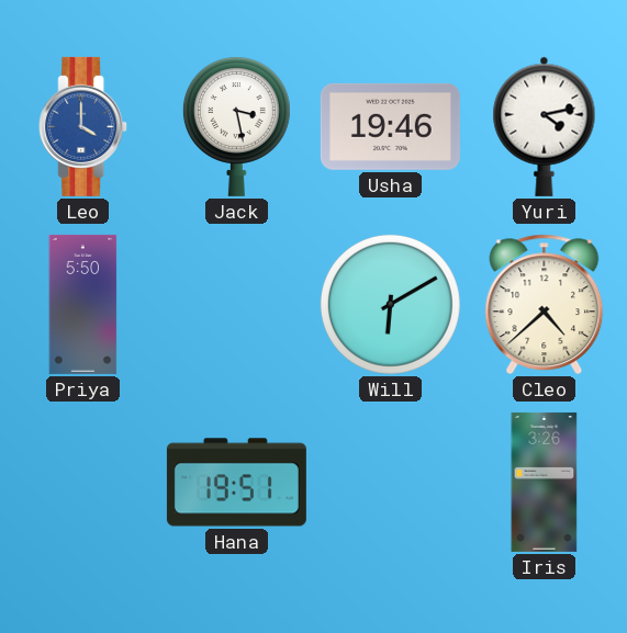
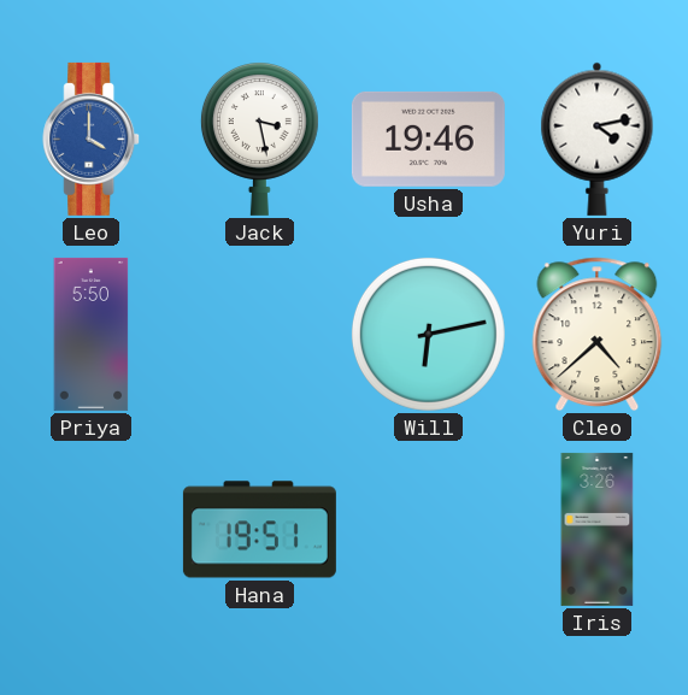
Will: 6:10 -> 6:13 (428, 334)
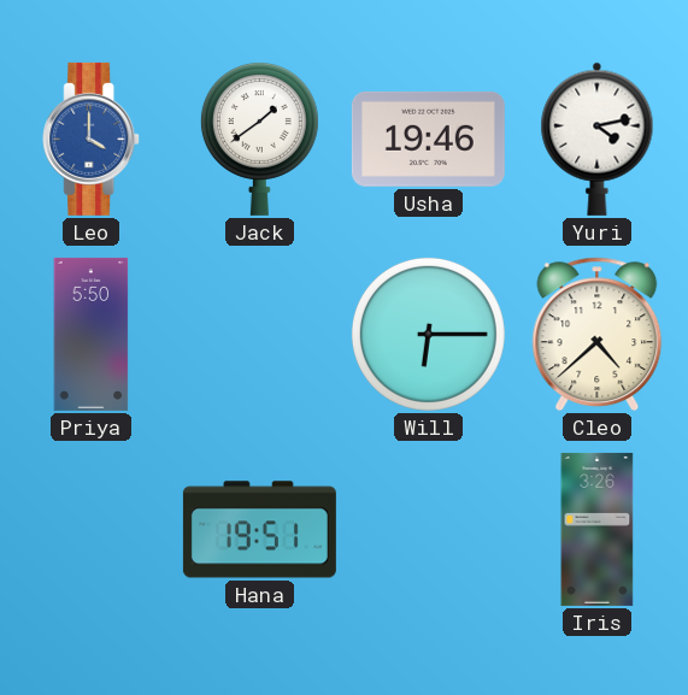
Jack: 3:28 -> 1:39 (259, 140)
Will: 6:13 -> 6:15 (428, 334)
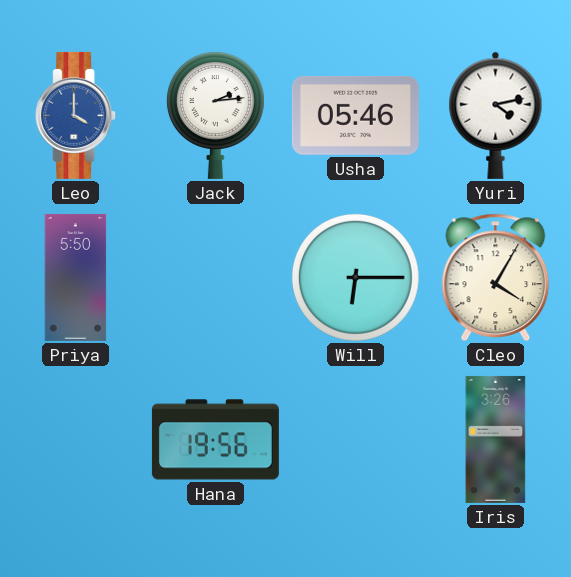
Jack: 1:39 -> 2:14 (215, 116)
Usha: 19:46 -> 05:46 (355, 115)
Cleo: 4:38 -> 4:05 (496, 278)
Hana: 19:51 -> 19:56 (215, 440)
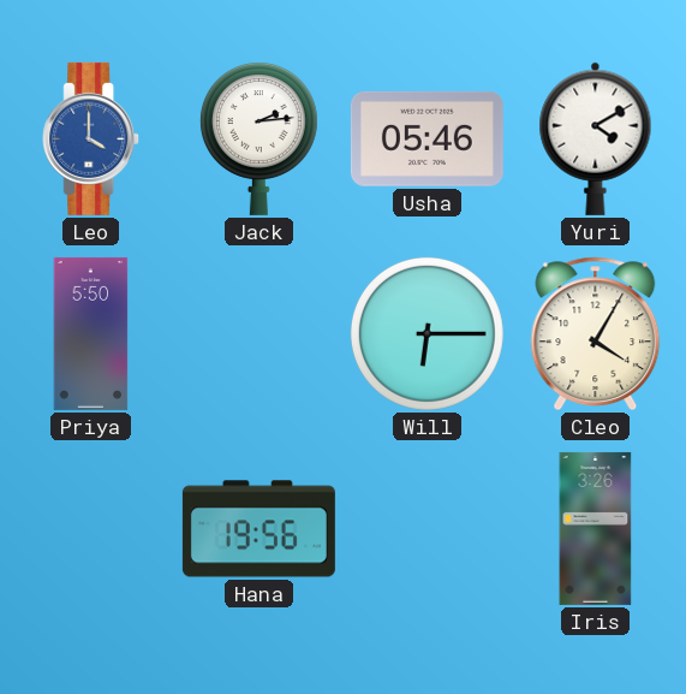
Yuri: 4:13 -> 4:10 (596, 138)
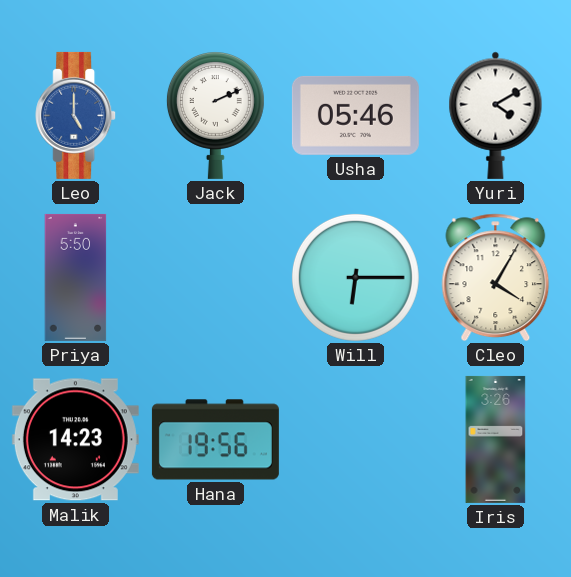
Leo: 4:00 -> 5:00 (76, 115)
Jack: 2:14 -> 2:11 (215, 116)
Malik: none -> 14:23 (75, 440)
